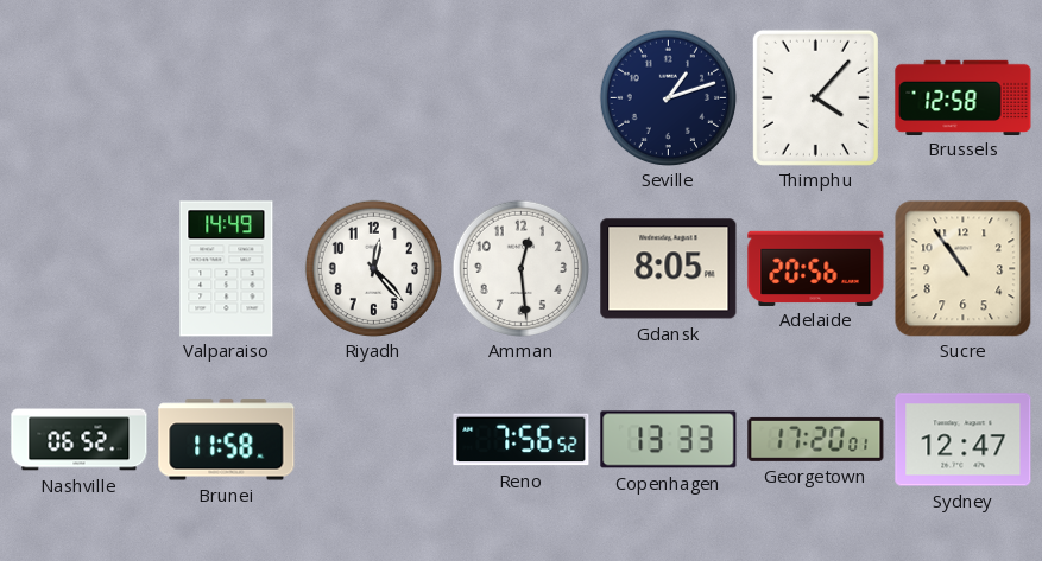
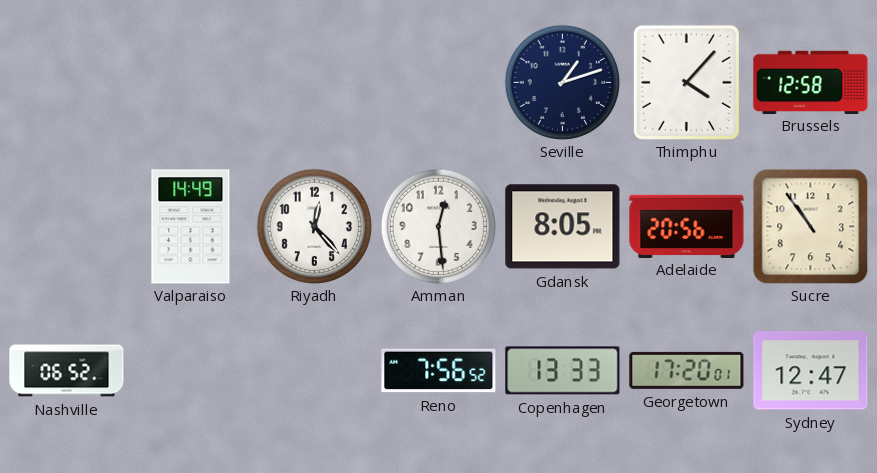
Brunei: 11:58 -> none (227, 440)
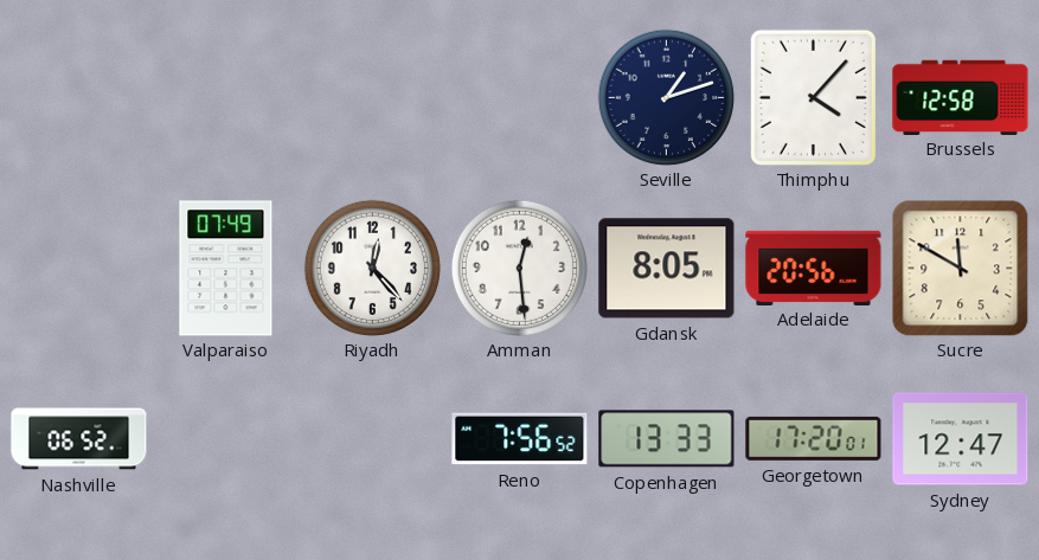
Valparaiso: 14:49 -> 07:49 (226, 269)
Sucre: 10:54 -> 11:50 (960, 268)
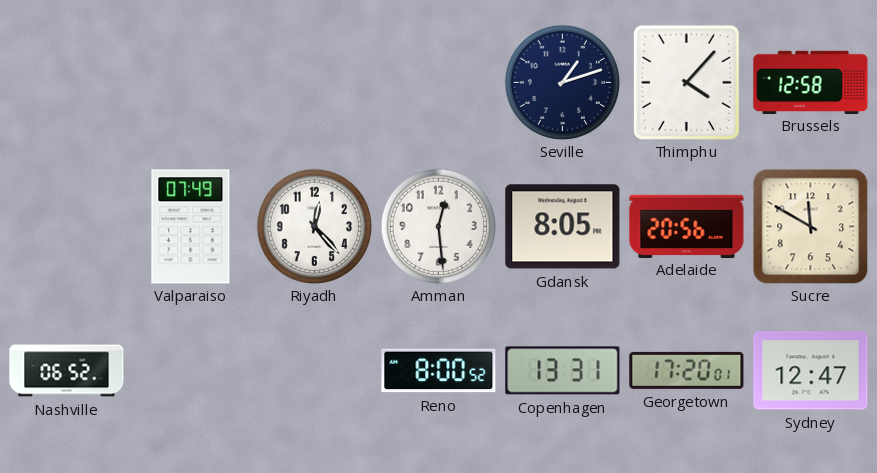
Reno: 7:56 -> 8:00 (439, 371)
Copenhagen: 13:33 -> 13:31 (563, 371)
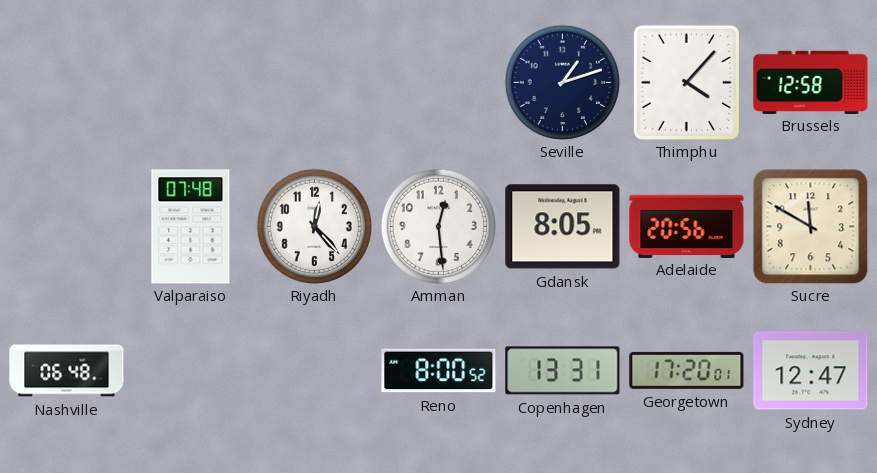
Valparaiso: 07:49 -> 07:48 (191, 227)
Nashville: 06:52 -> 06:48 (67, 371)
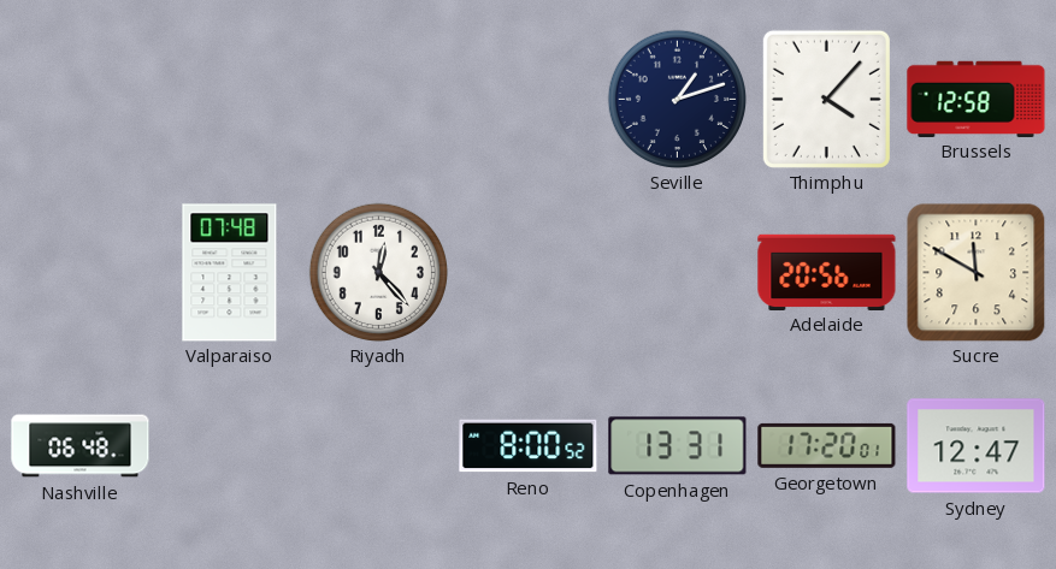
Amman: 12:29 -> none (438, 226)
Gdansk: 8:05 -> none (563, 227)
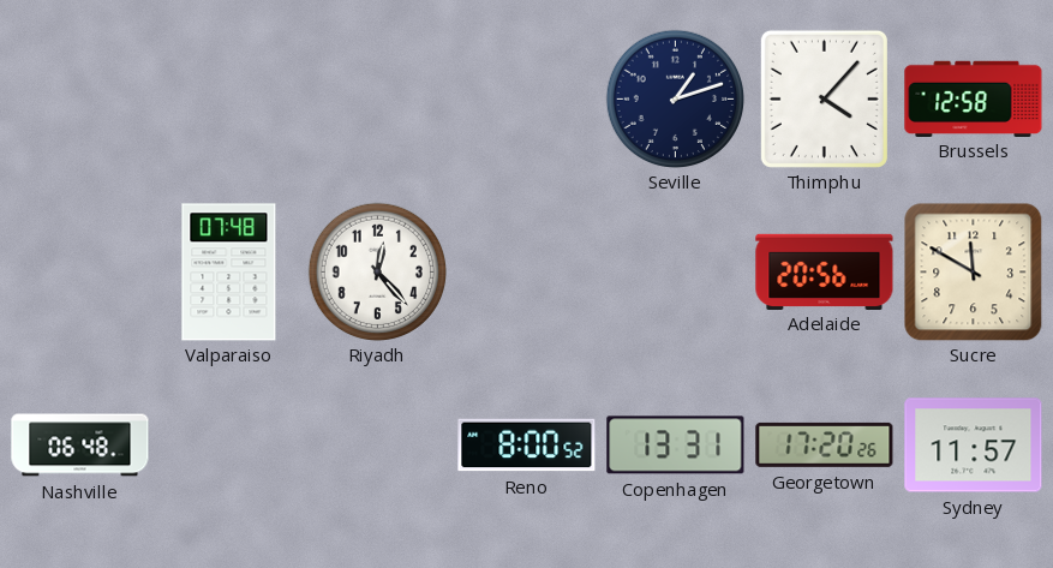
Georgetown: 17:20:01 -> 17:20:26 (825, 444)
Sydney: 12:47 -> 11:57 (974, 446)
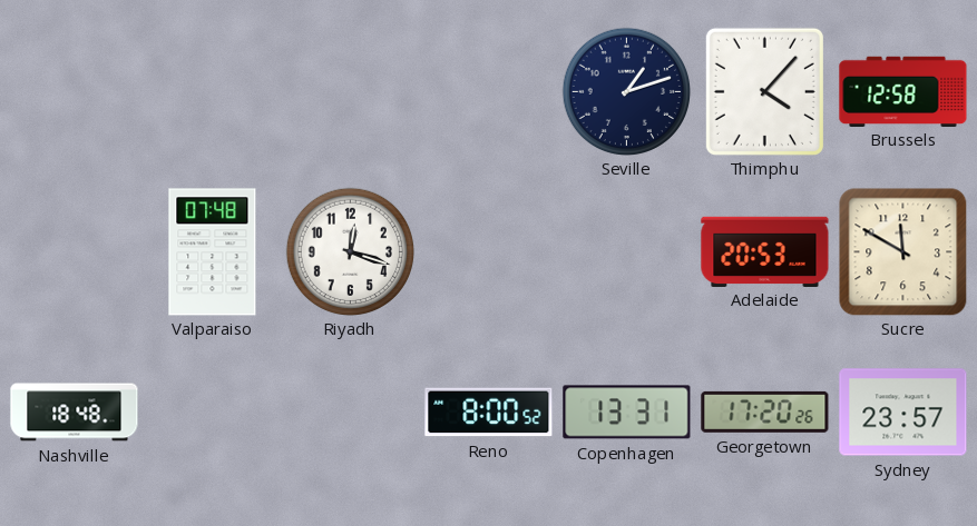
Riyadh: 12:23 -> 12:18 (350, 251)
Adelaide: 20:56 -> 20:53 (765, 251)
Nashville: 06:48 -> 18:48 (75, 413)
Sydney: 11:57 -> 23:57 (903, 413)
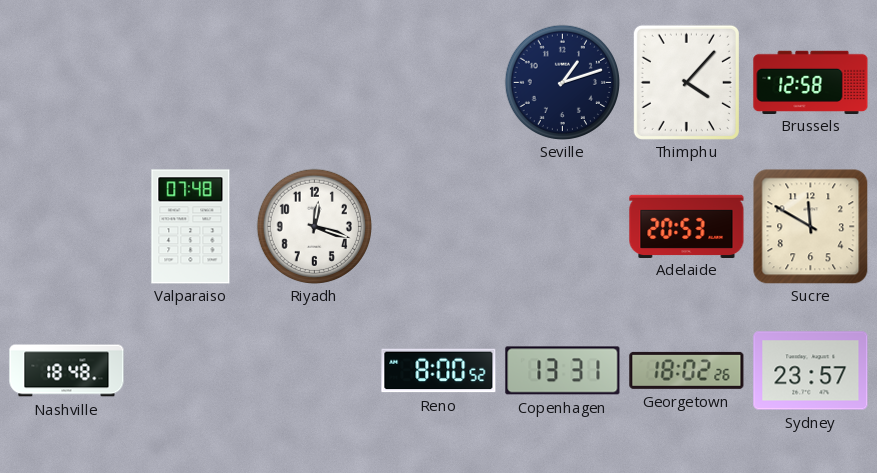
Georgetown: 17:20 -> 18:02 (687, 370)
